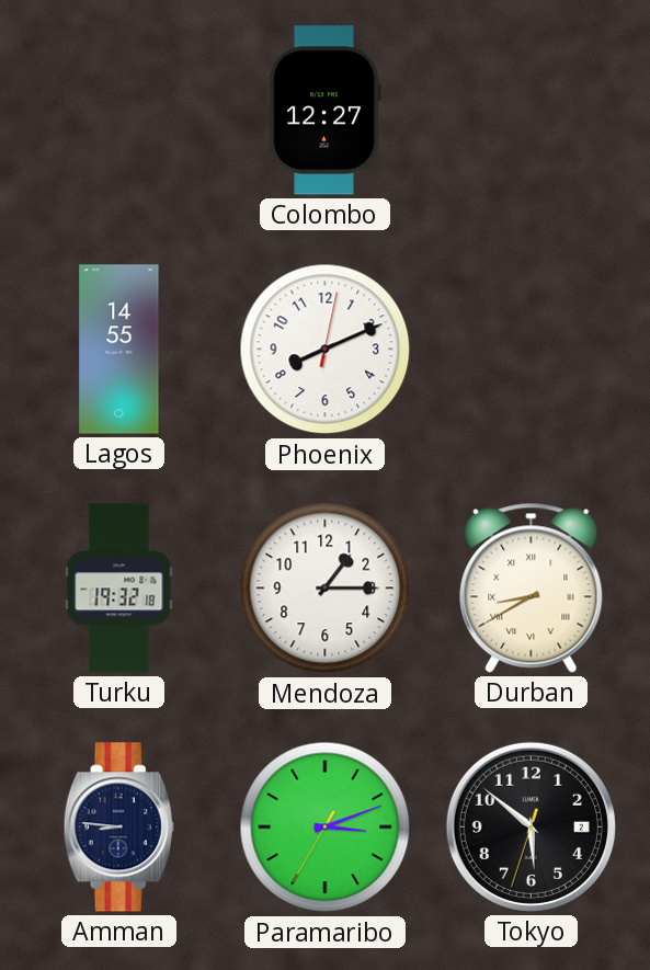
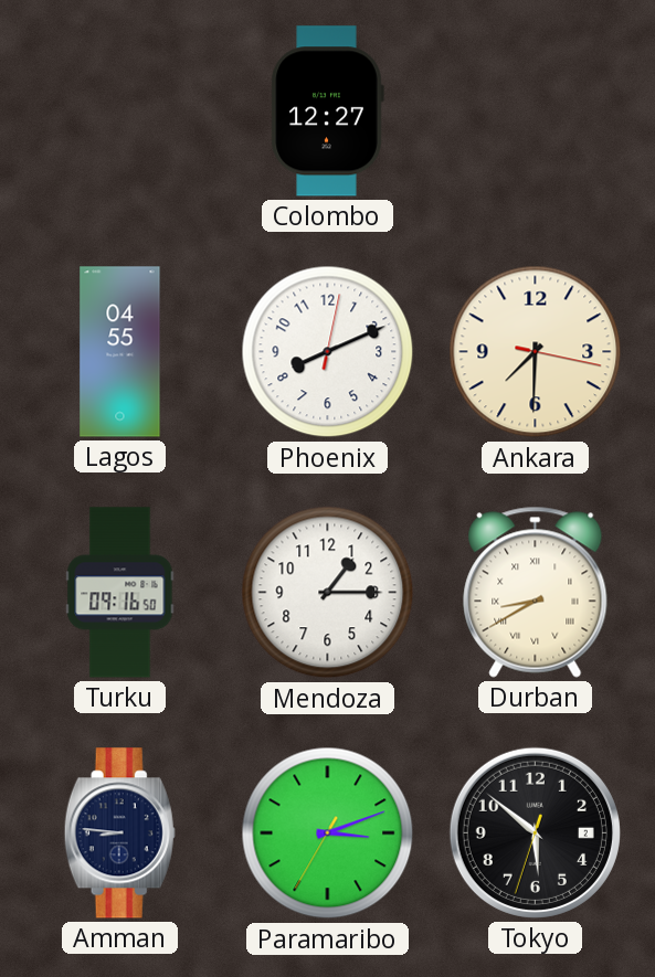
Lagos: 14:55 -> 04:55 (120, 352)
Ankara: none -> 7:30 (536, 352)
Turku: 19:32 -> 09:16 (120, 593)
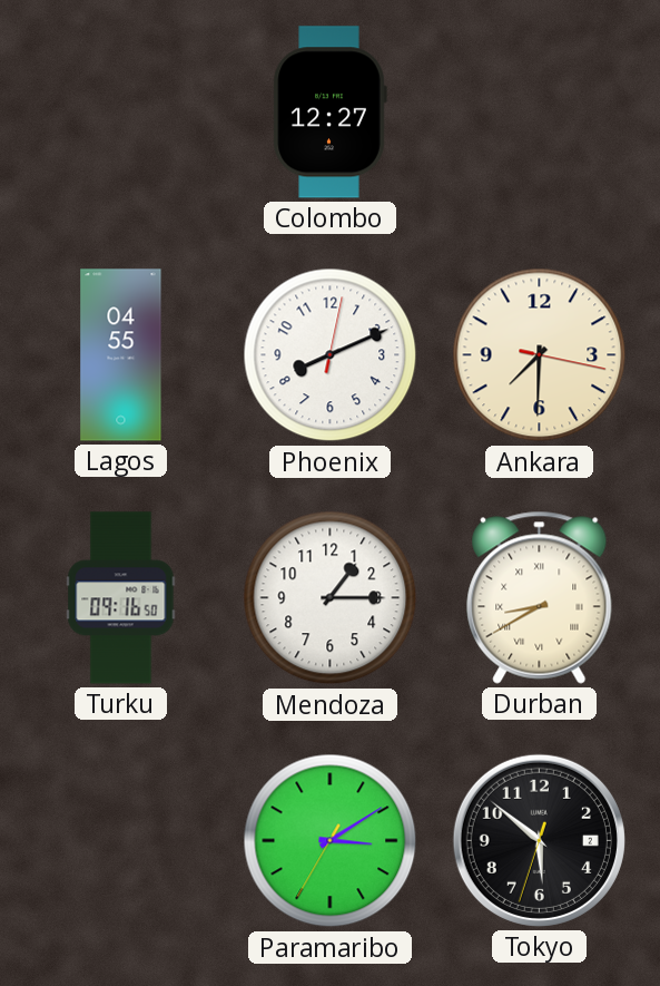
Amman: 8:46 -> none (119, 833)
Paramaribo: 3:11 -> 3:09 (331, 841)
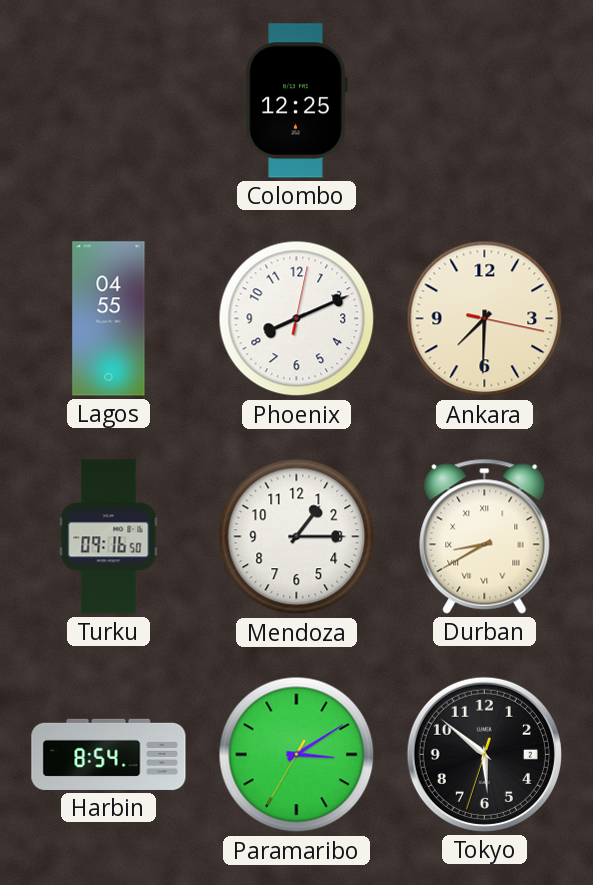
Colombo: 12:27 -> 12:25 (296, 101)
Harbin: none -> 8:54 (109, 754)
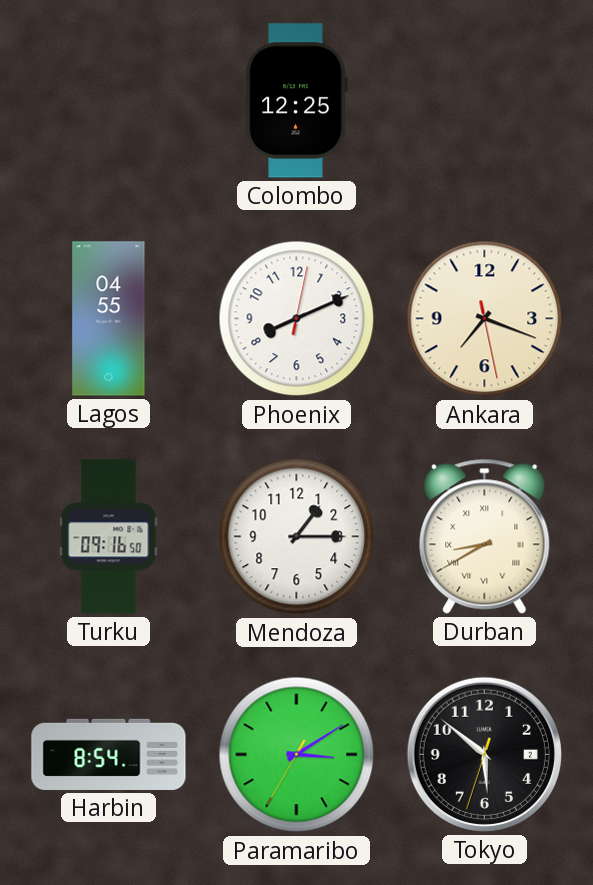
Ankara: 7:30 -> 7:18 (485, 319)
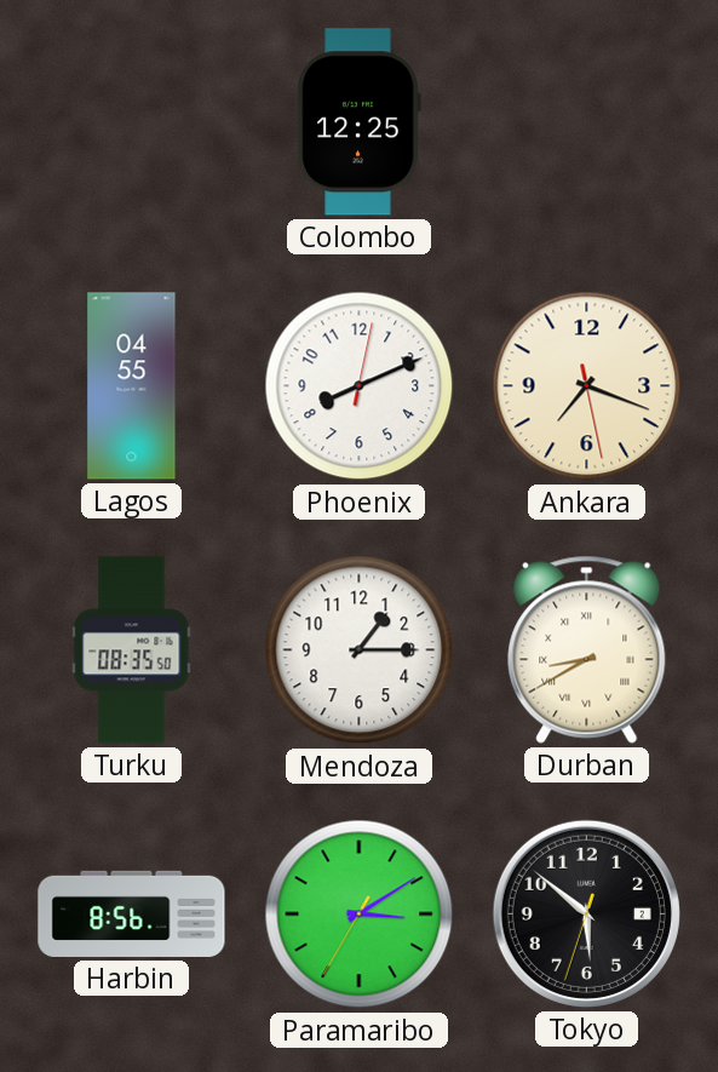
Turku: 09:16 -> 08:35 (132, 650)
Harbin: 8:54 -> 8:56 (132, 913)
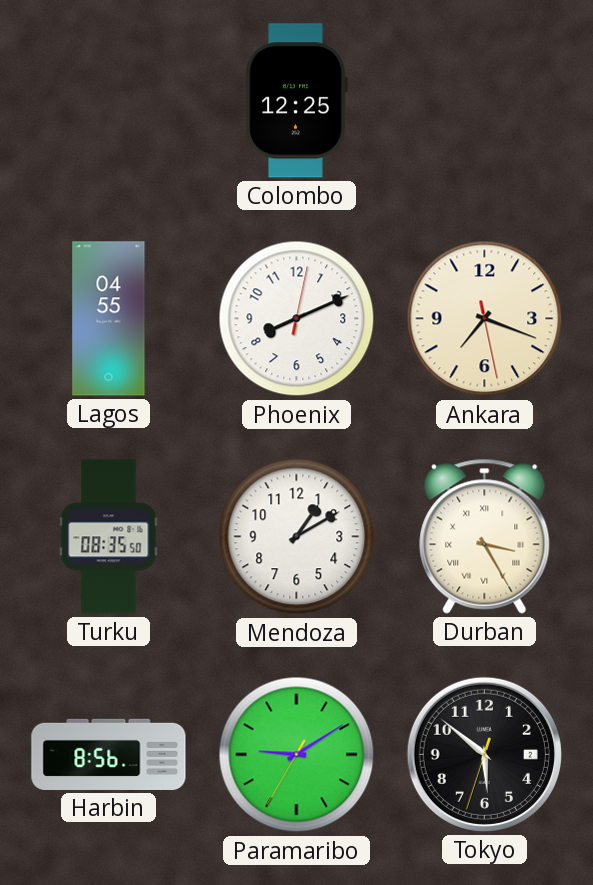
Mendoza: 1:15 -> 1:10 (297, 537)
Durban: 8:40 -> 3:25 (485, 536)
Paramaribo: 3:09 -> 9:09 (297, 755)
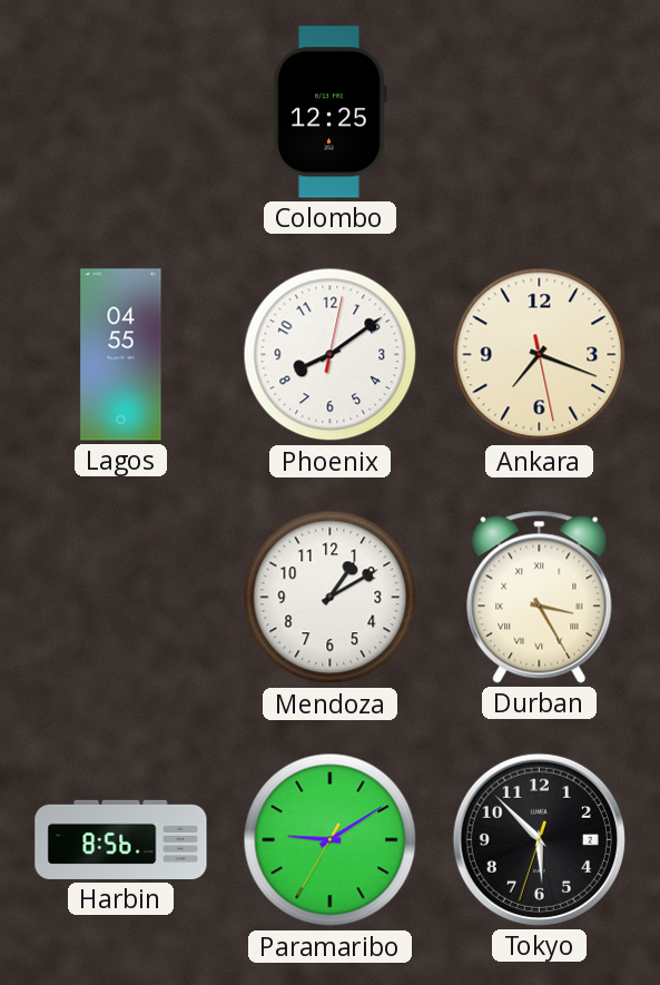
Phoenix: 8:11 -> 8:09 (331, 355)
Turku: 08:35 -> none (109, 537)
Tokyo: 5:51 -> 5:52 (539, 839)
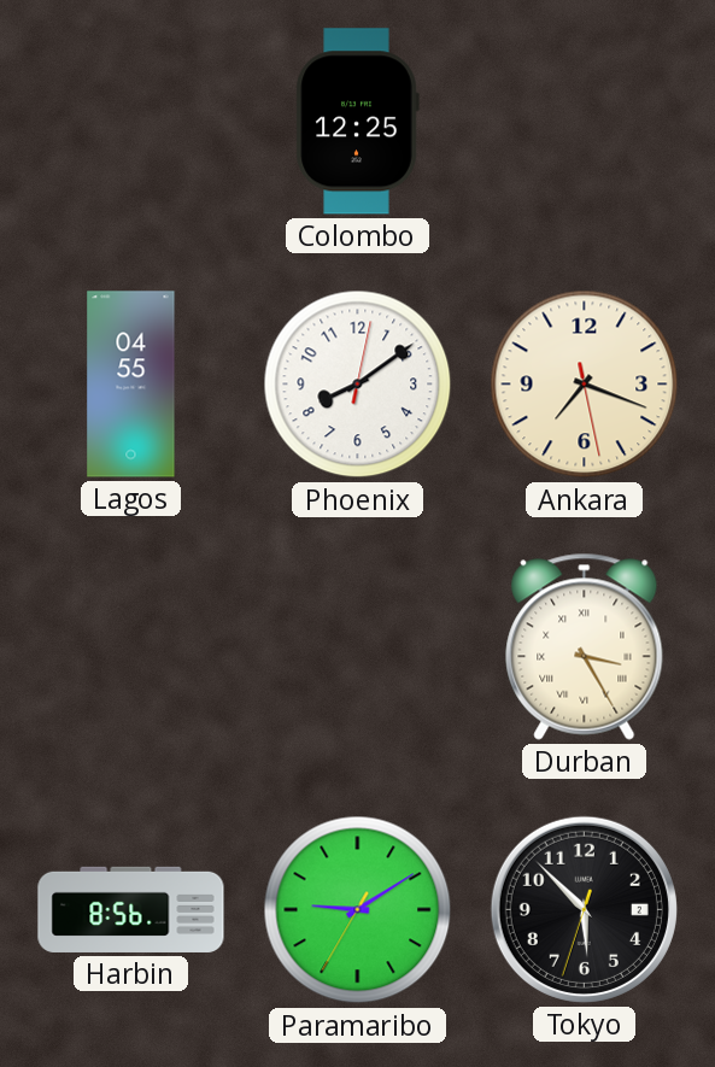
Mendoza: 1:10 -> none (331, 598)
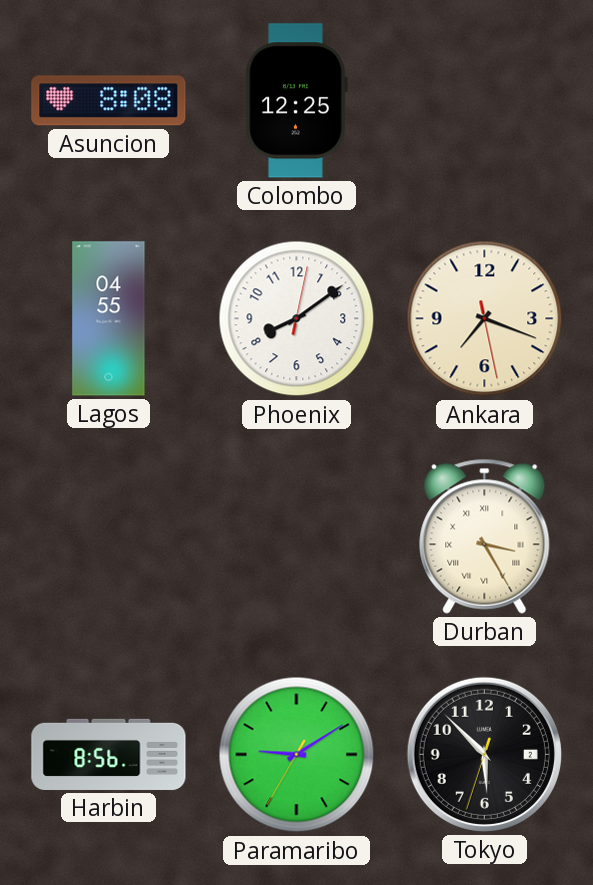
Asuncion: none -> 8:08 (109, 101)
